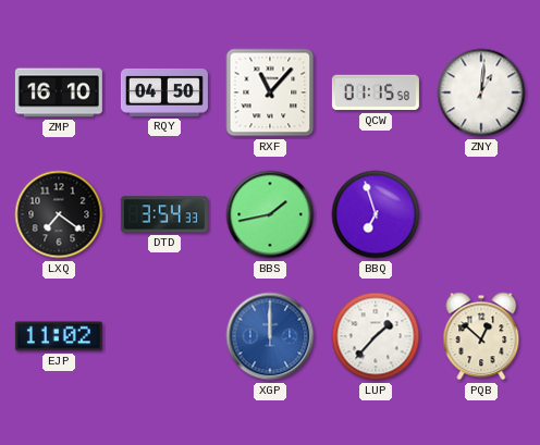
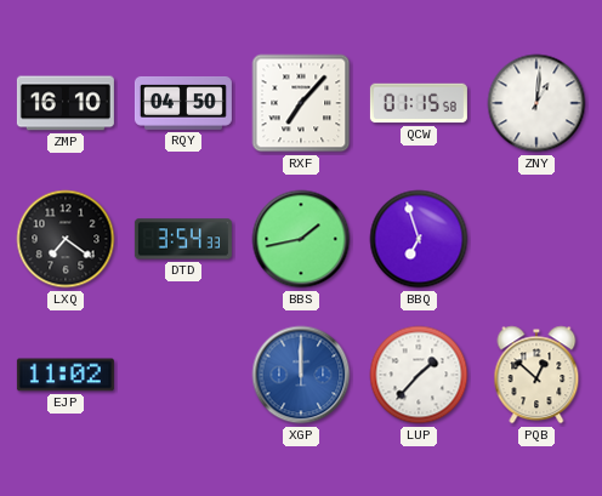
RXF: 11:07 -> 7:07 (301, 103)
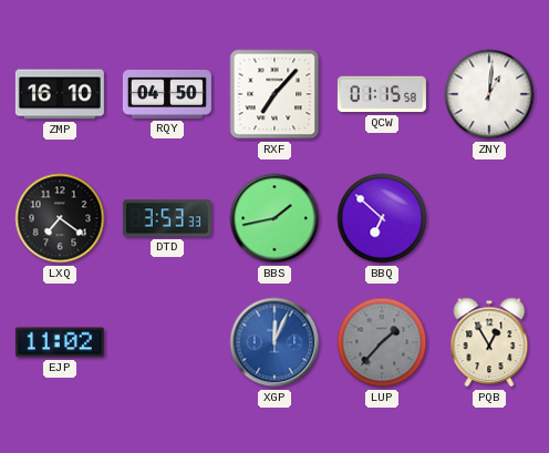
DTD: 3:54 -> 3:53 (167, 218)
BBQ: 6:57 -> 6:52 (382, 218)
XGP: 12:00 -> 12:04 (274, 342)
LUP dial: white -> grey (382, 342)
PQB: 12:52 -> 12:55 (489, 342)
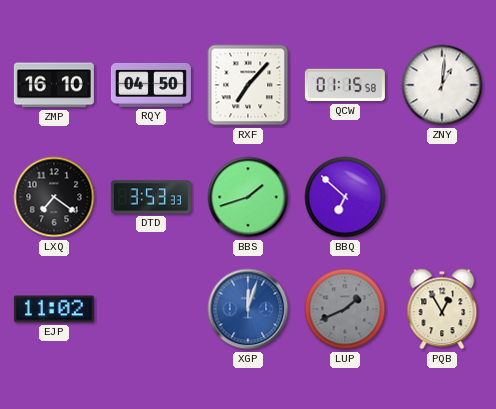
BBS: 1:43 -> 1:42 (248, 197)
XGP: 12:04 -> 12:03 (248, 309)
LUP: 1:37 -> 1:41 (345, 309)
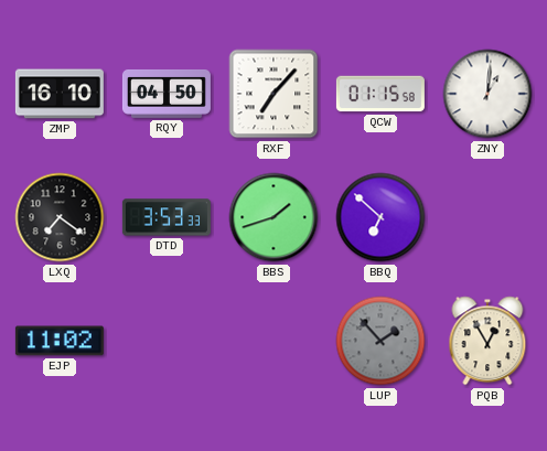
XGP: 12:03 -> none (248, 309)
LUP: 1:41 -> 1:53 (380, 341)
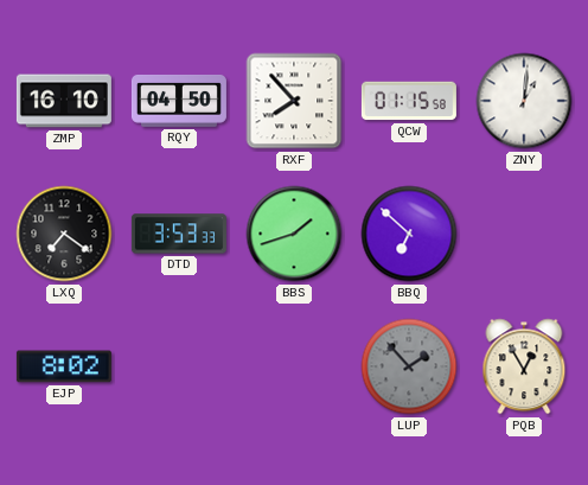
RXF: 7:07 -> 7:53 (294, 101)
EJP: 11:02 -> 8:02 (64, 366)
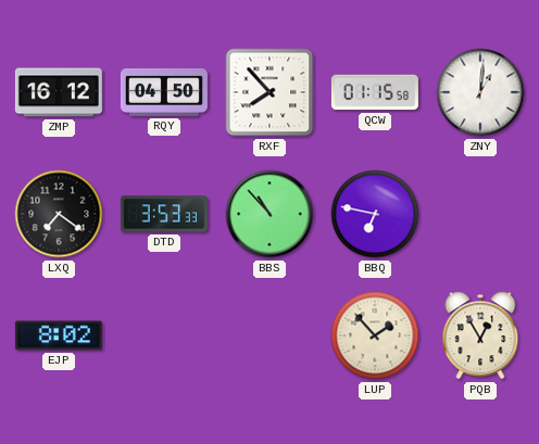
ZMP: 16:10 -> 16:12 (59, 92)
BBS: 1:42 -> 10:53 (269, 214)
BBQ: 6:52 -> 6:47 (375, 214)
LUP dial: grey -> cream (375, 335)
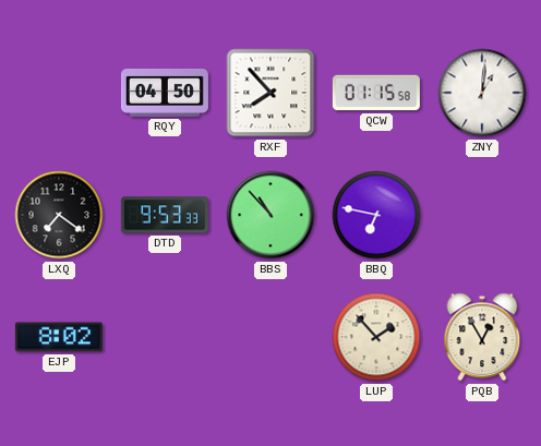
ZMP: 16:12 -> none (59, 92)
DTD: 3:53 -> 9:53 (165, 215)
